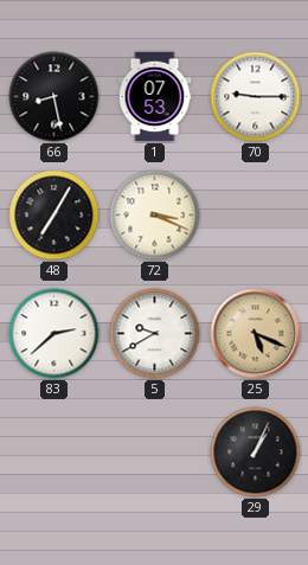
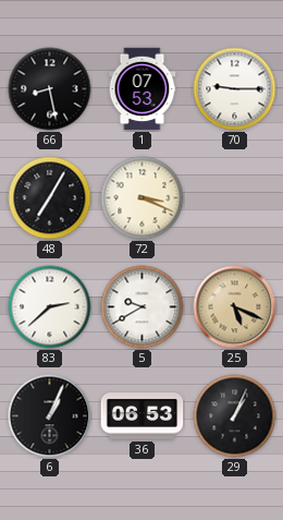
6: none -> 1:04 (50, 416)
36: none -> 06:53 (143, 416)
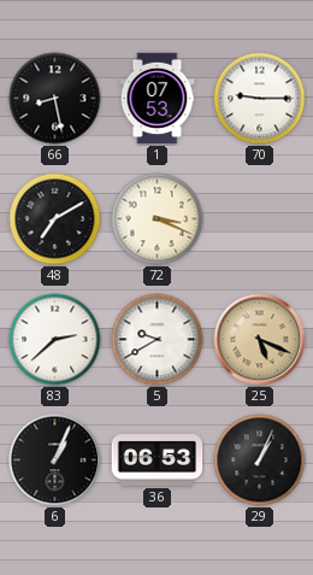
48: 7:05 -> 7:10 (55, 219)
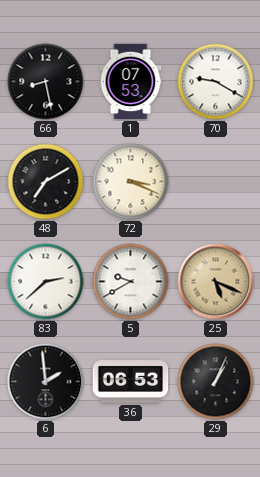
70: 9:15 -> 9:20 (216, 82)
6: 1:04 -> 1:59 (46, 382)
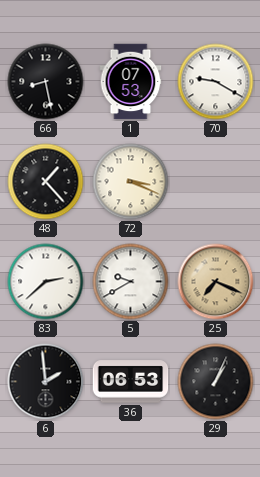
48: 7:10 -> 1:23 (46, 182)
25: 5:19 -> 7:19 (216, 282)
